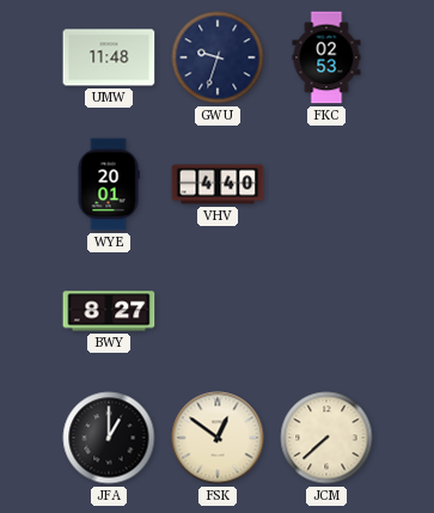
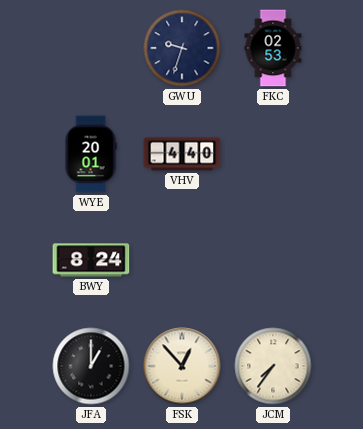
UMW: 11:48 -> none (109, 57)
BWY: 8:27 -> 8:24 (91, 260)
FSK: 12:51 -> 12:53 (182, 366)
JCM: 7:38 -> 7:36 (273, 366)
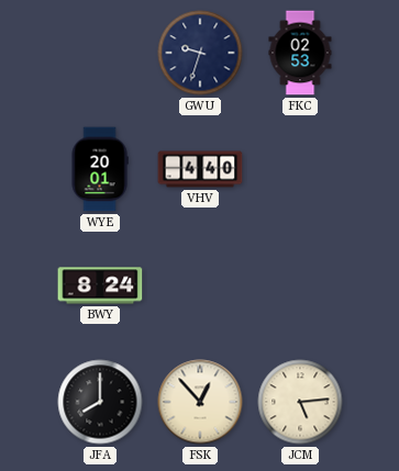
JFA: 1:00 -> 8:00 (100, 402)
JCM: 7:36 -> 5:14 (300, 402)
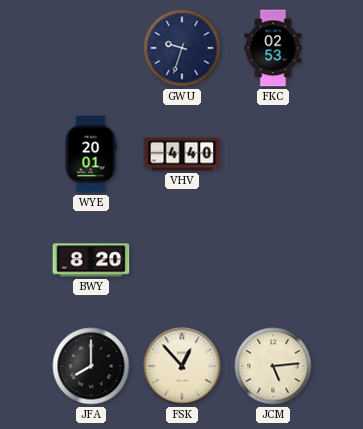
BWY: 8:24 -> 8:20 (91, 260)
